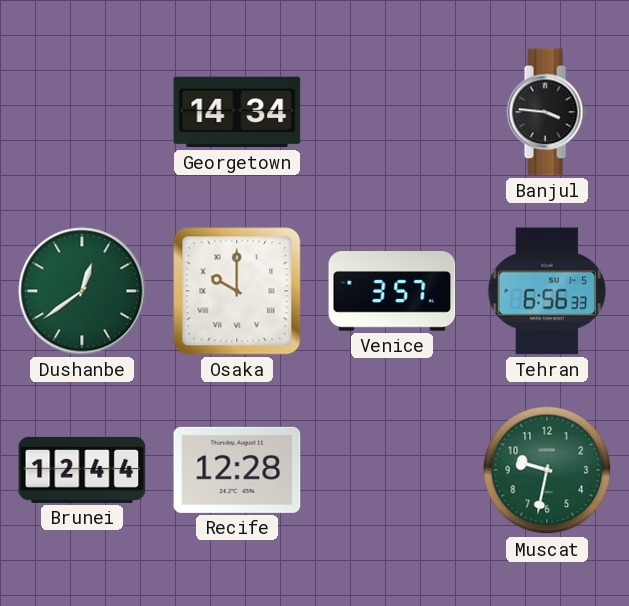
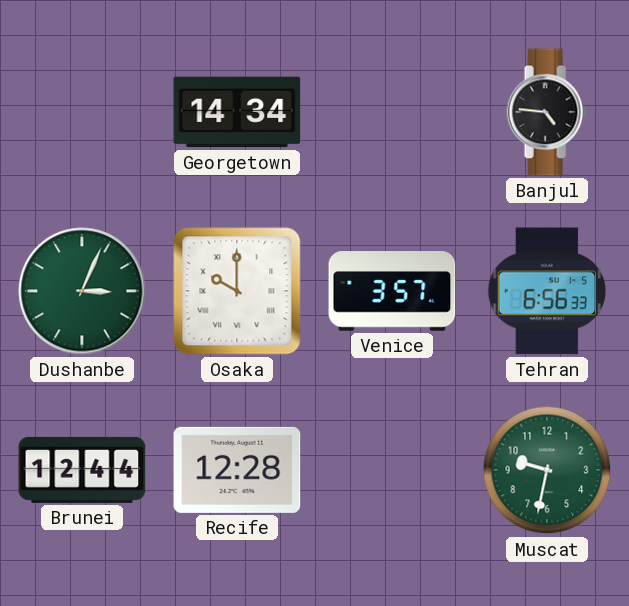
Banjul: 3:46 -> 4:46 (547, 112)
Dushanbe: 12:39 -> 3:04 (82, 291)
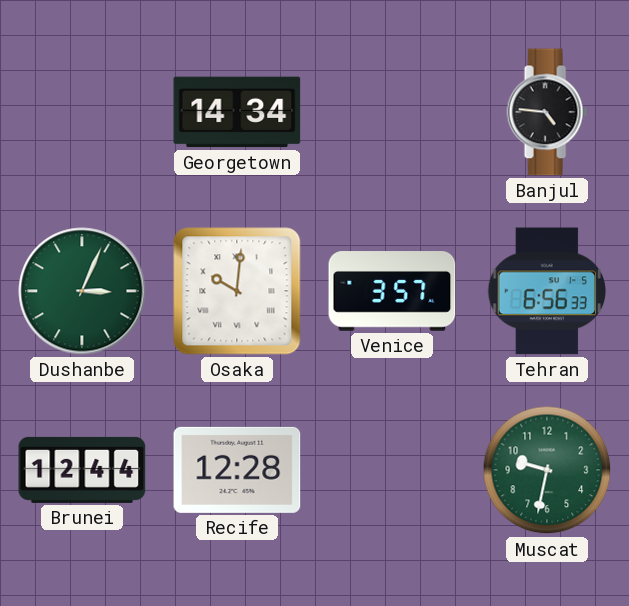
Osaka: 10:00 -> 10:01 (237, 291)
